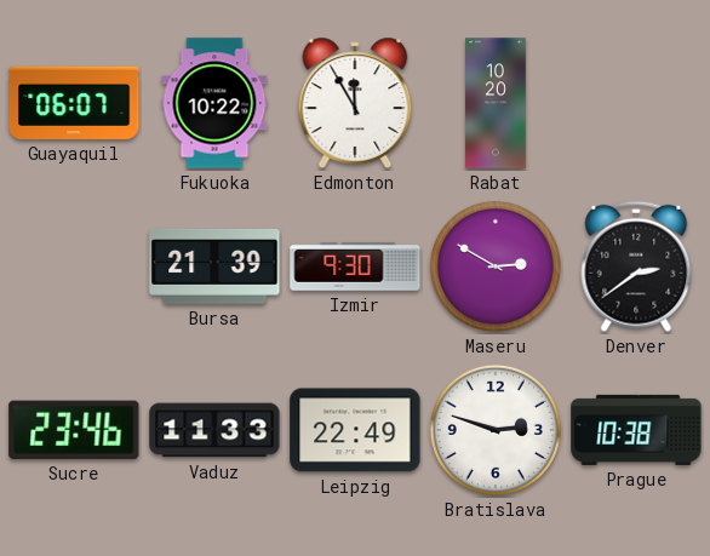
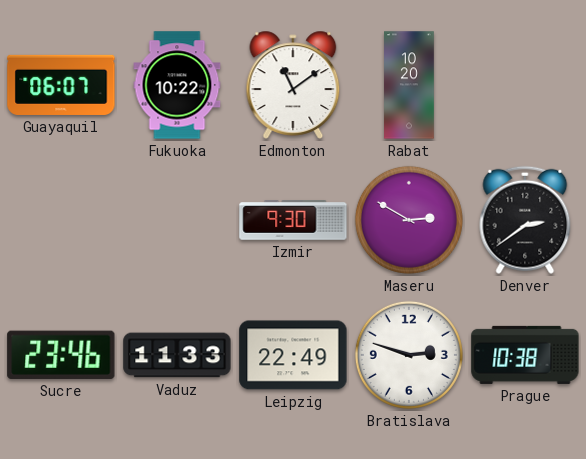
Edmonton: 11:55 -> 11:09 (293, 85)
Bursa: 21:39 -> none (214, 266)
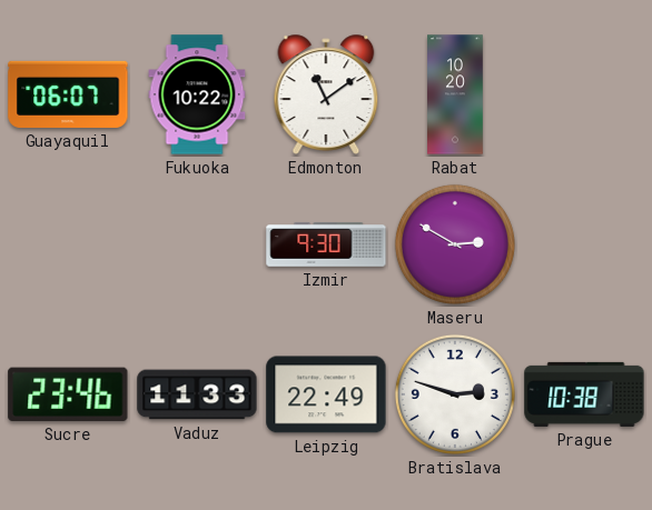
Denver: 2:39 -> none (525, 220)
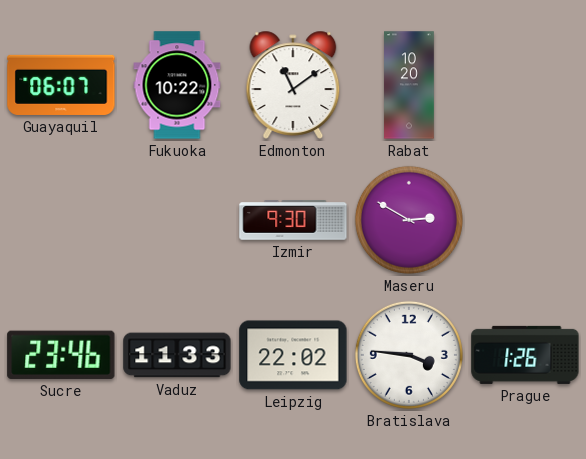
Leipzig: 22:49 -> 22:02 (293, 355)
Bratislava: 2:48 -> 3:46 (409, 355)
Prague: 10:38 -> 1:26 (525, 355)
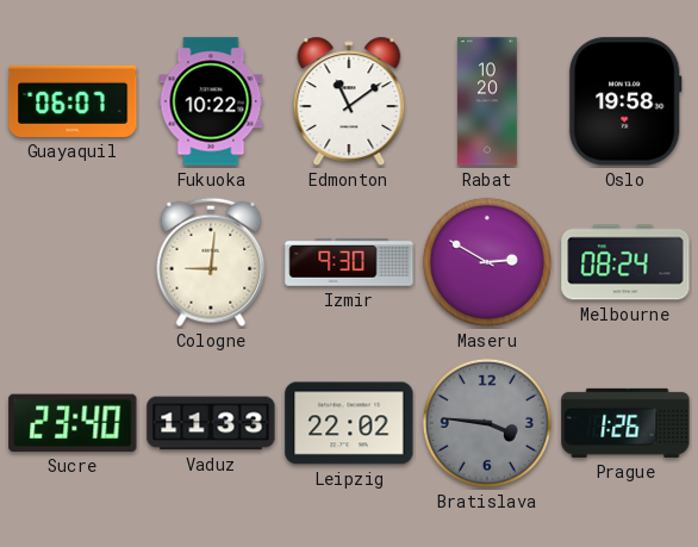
Oslo: none -> 19:58 (625, 101)
Cologne: none -> 9:01 (211, 262)
Melbourne: none -> 08:24 (625, 262)
Sucre: 23:46 -> 23:40 (73, 423)
Bratislava dial: white -> grey (487, 423)
